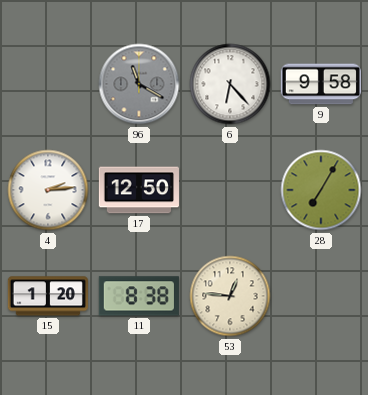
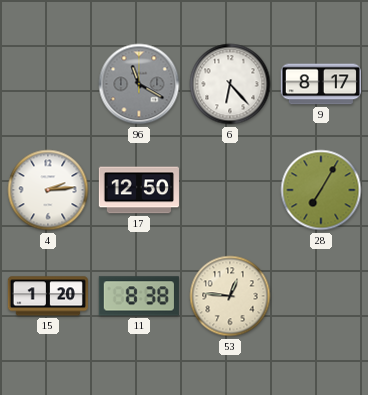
9: 9:58 -> 8:17 (321, 84)
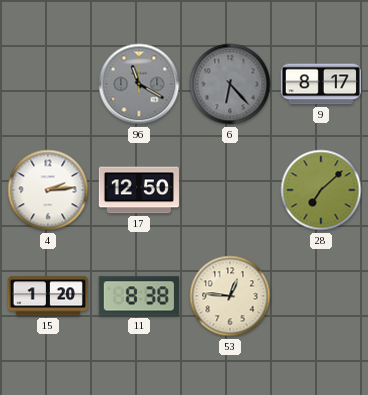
6 dial: white -> grey (230, 84)
28: 7:05 -> 7:08 (321, 190)
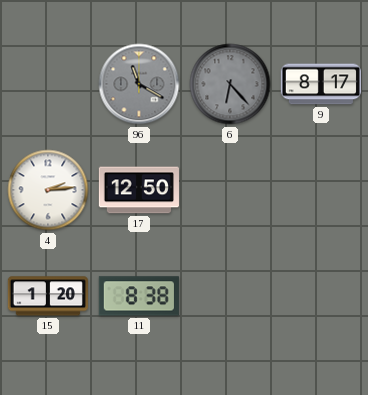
28: 7:08 -> none (321, 190)
53: 12:46 -> none (230, 296)
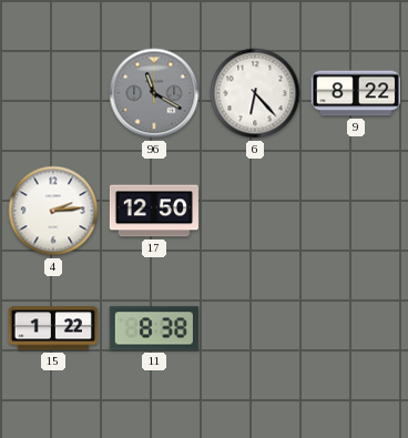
6 dial: grey -> white (255, 93)
9: 8:17 -> 8:22 (356, 93)
15: 1:20 -> 1:22 (53, 328)
